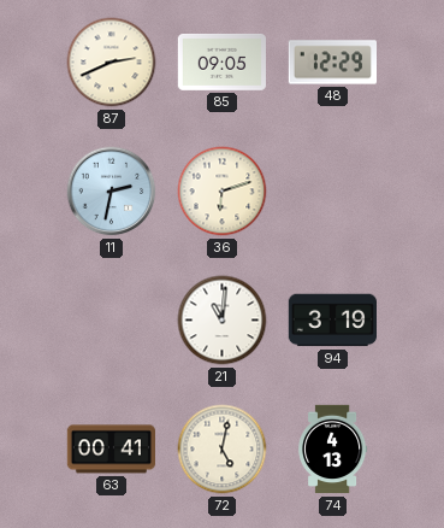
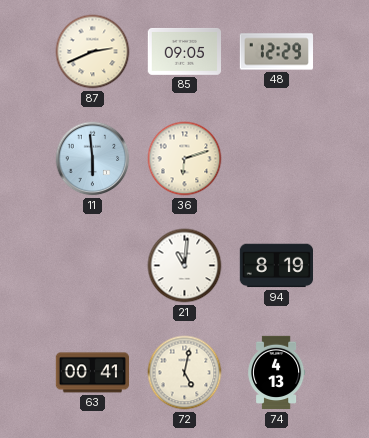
11: 2:32 -> 5:59 (93, 159)
94: 3:19 -> 8:19 (276, 266)
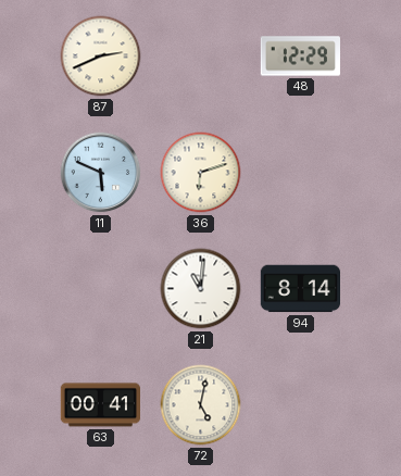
85: 09:05 -> none (184, 52)
11: 5:59 -> 5:49 (101, 173)
94: 8:19 -> 8:14 (300, 289)
74: 4:13 -> none (277, 373)
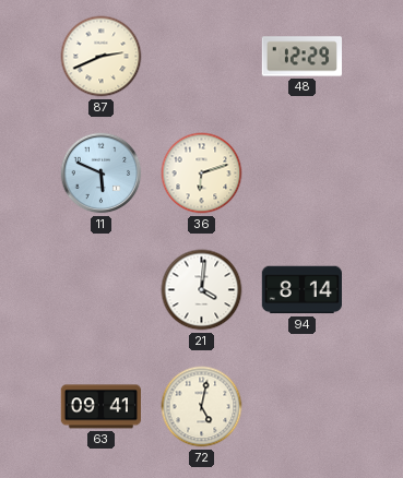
21: 11:01 -> 4:01 (202, 290)
63: 00:41 -> 09:41 (100, 407)
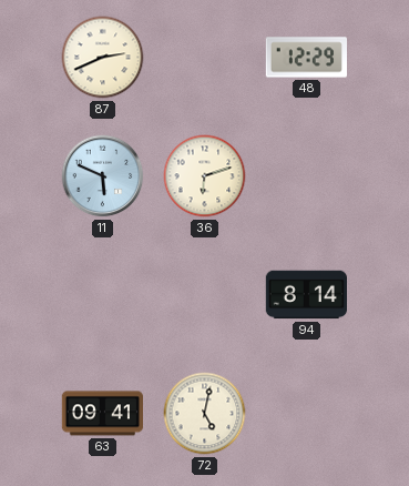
21: 4:01 -> none (202, 290)
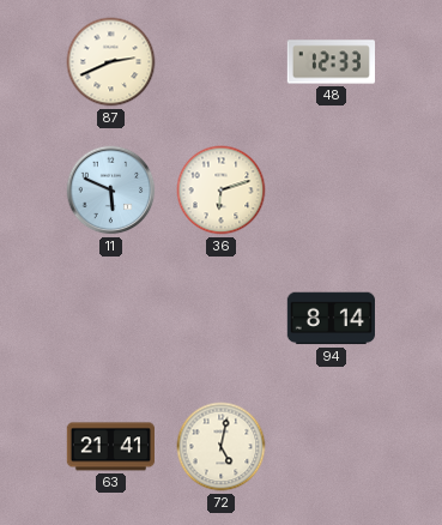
48: 12:29 -> 12:33 (331, 62)
63: 09:41 -> 21:41 (110, 447)
